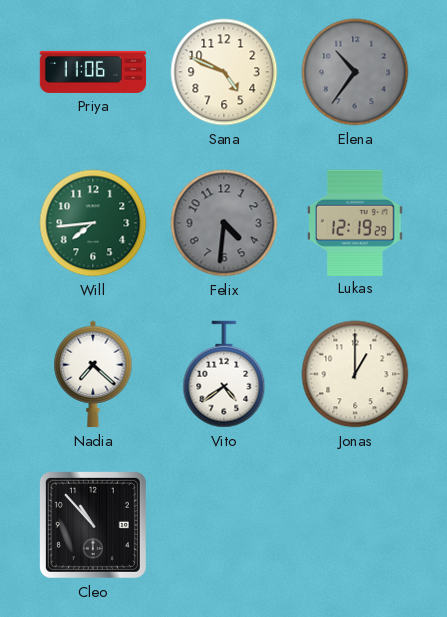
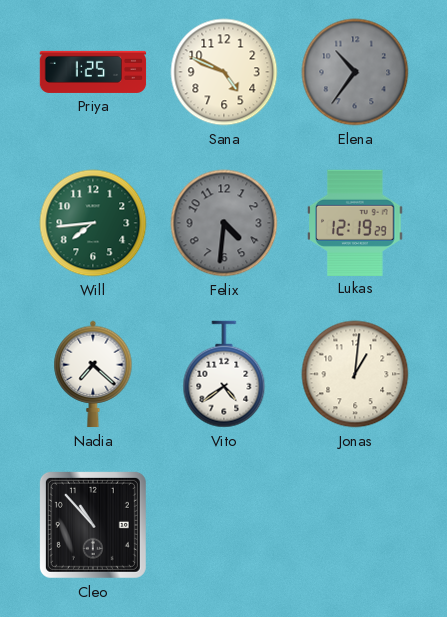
Priya: 11:06 -> 1:25 (93, 72)
Jonas: 1:00 -> 1:01 (355, 374)
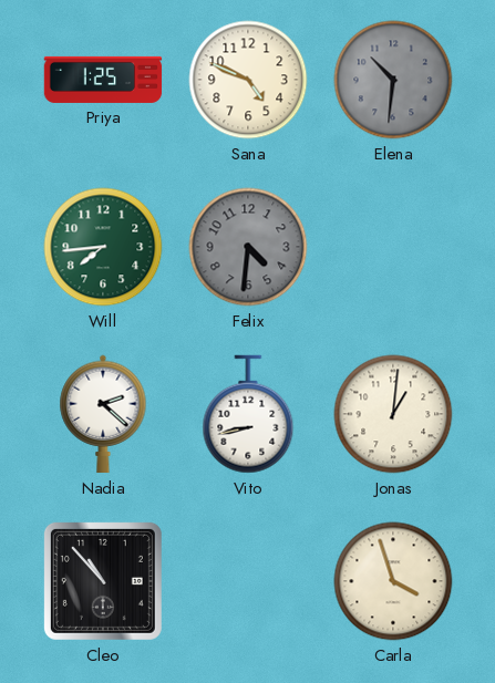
Elena: 10:36 -> 10:31 (393, 80)
Lukas: 12:19 -> none (355, 222)
Nadia: 7:22 -> 2:22 (103, 414)
Vito: 4:39 -> 8:43 (248, 414)
Carla: none -> 3:57 (393, 581)
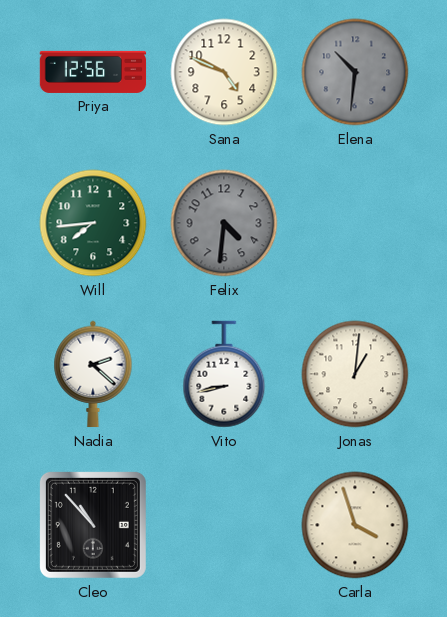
Priya: 1:25 -> 12:56 (93, 72)
